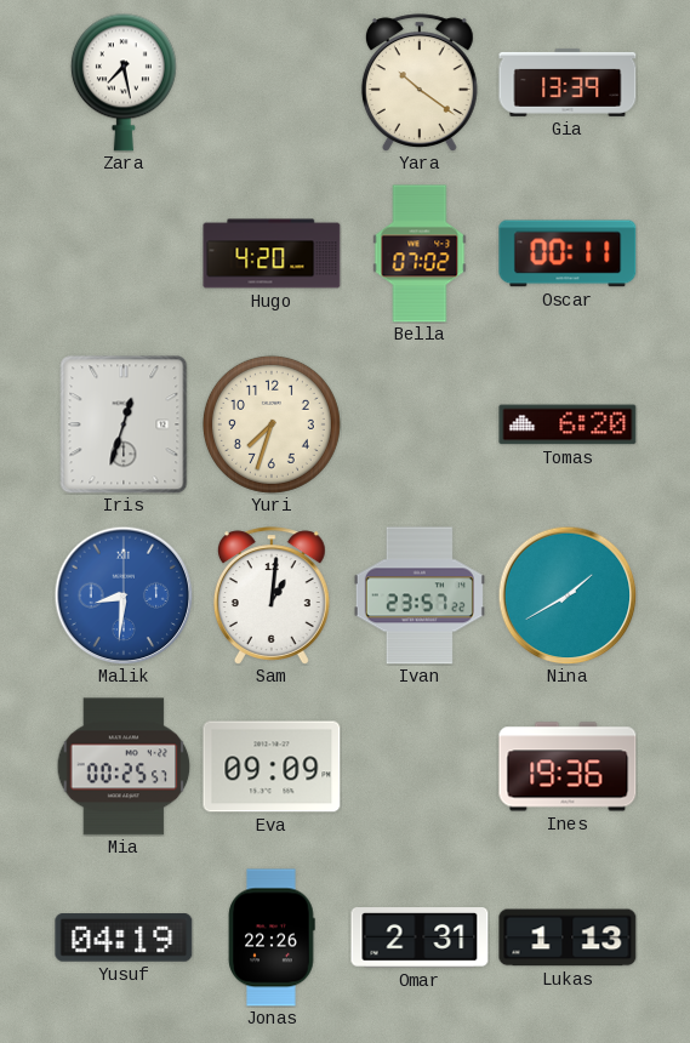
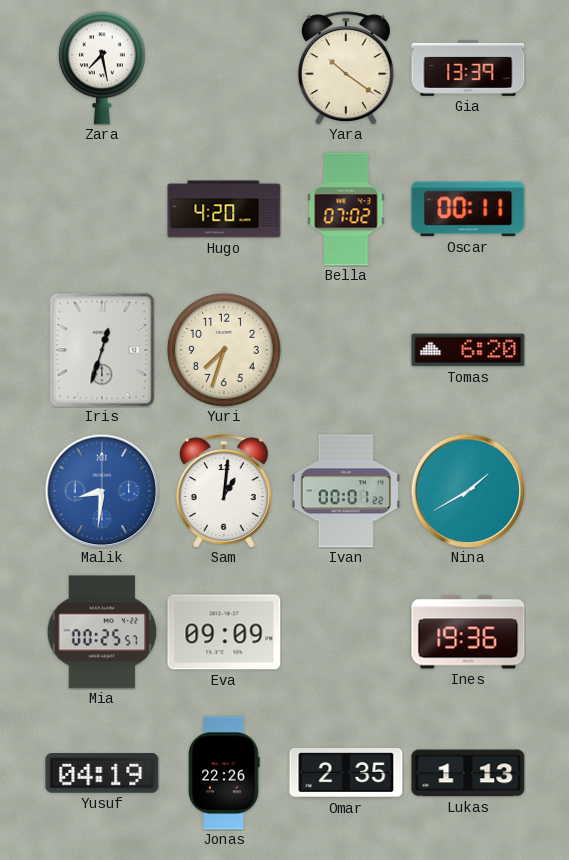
Ivan: 23:57 -> 00:01 (346, 491)
Omar: 2:31 -> 2:35 (346, 773)
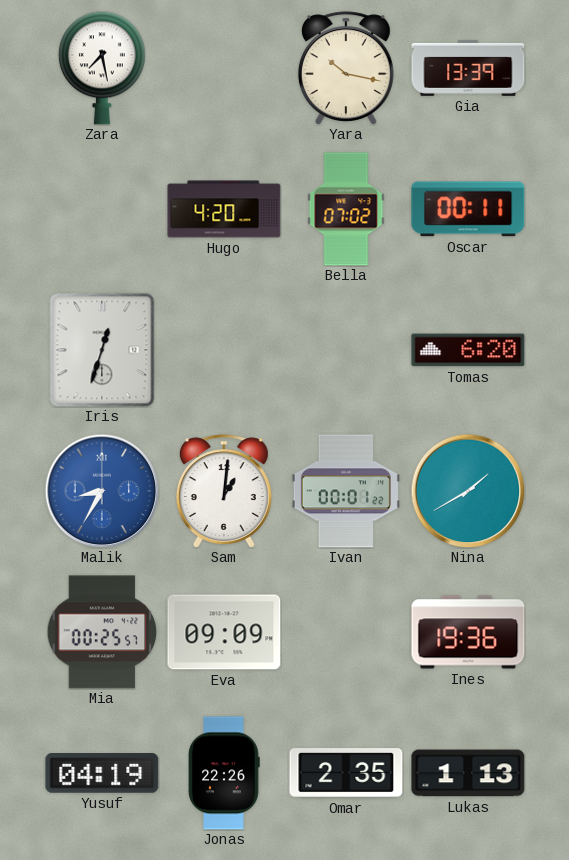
Yara: 10:21 -> 10:17 (346, 68)
Yuri: 7:33 -> none (224, 350)
Malik: 8:31 -> 8:35 (102, 491)
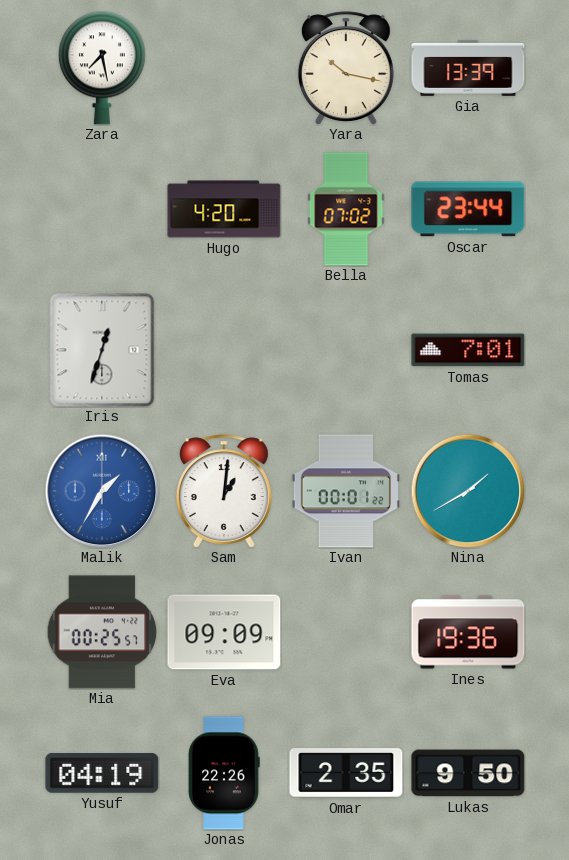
Oscar: 00:11 -> 23:44 (468, 209)
Tomas: 6:20 -> 7:01 (468, 350)
Malik: 8:35 -> 1:35 (102, 491)
Lukas: 1:13 -> 9:50 (468, 773)
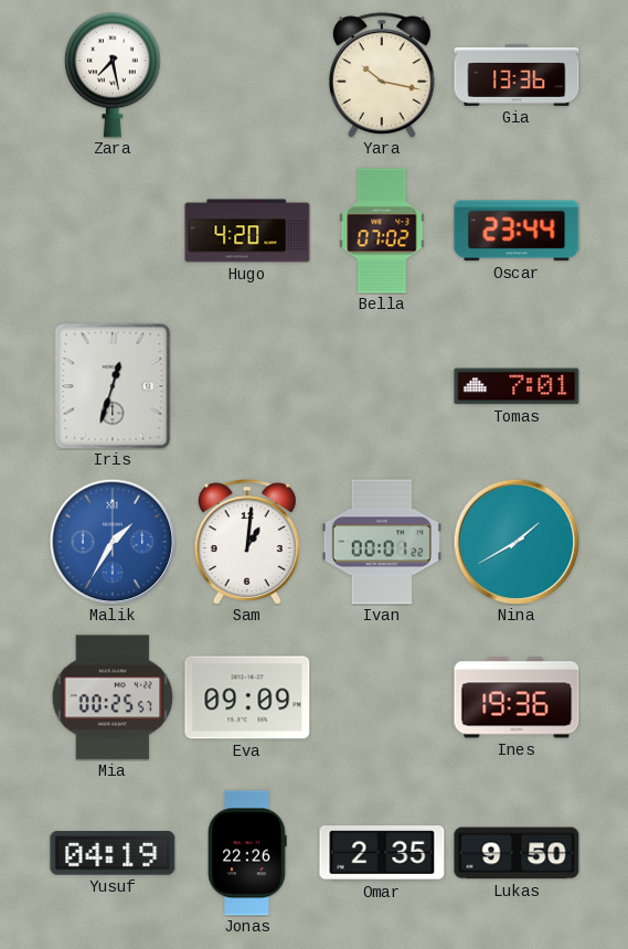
Gia: 13:39 -> 13:36 (517, 75)
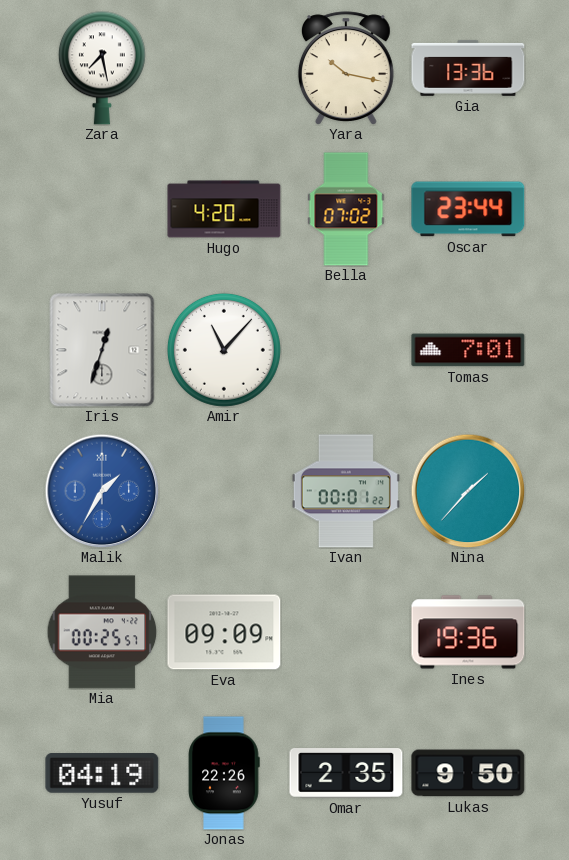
Amir: none -> 11:07 (224, 350)
Sam: 1:01 -> none (247, 542)
Nina: 1:40 -> 1:37 (468, 491)
